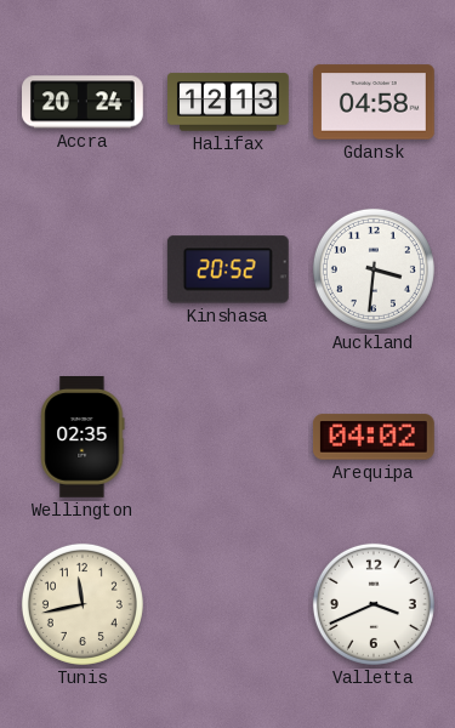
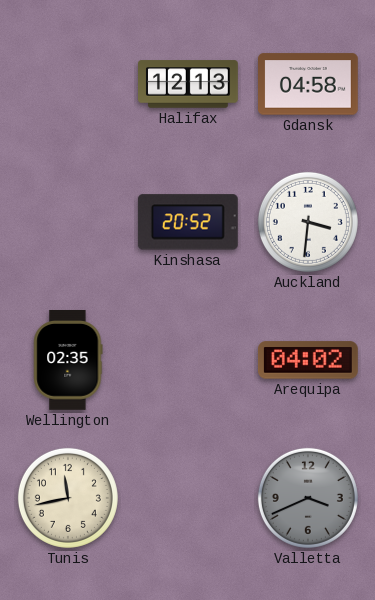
Accra: 20:24 -> none (84, 102)
Valletta dial: white -> grey (308, 498)
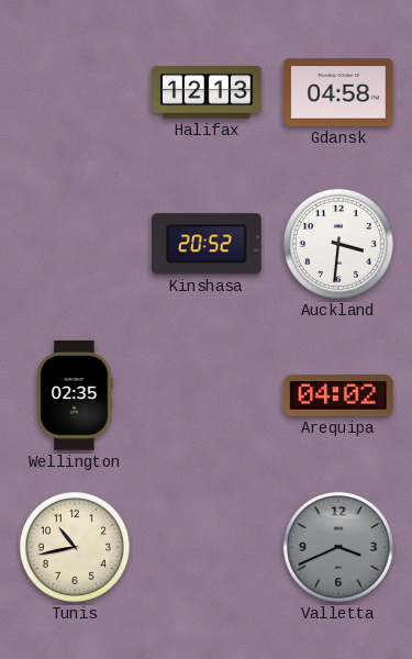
Tunis: 11:43 -> 10:43 (75, 547)
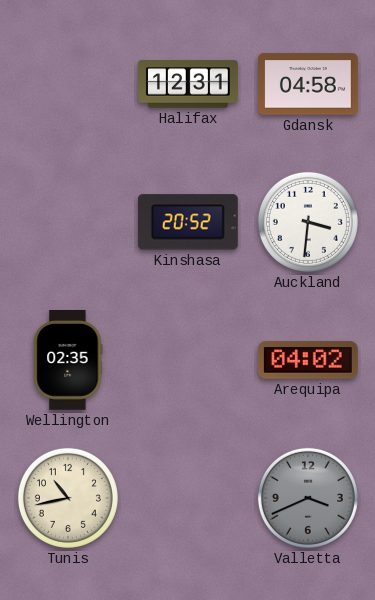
Halifax: 12:13 -> 12:31 (189, 84)
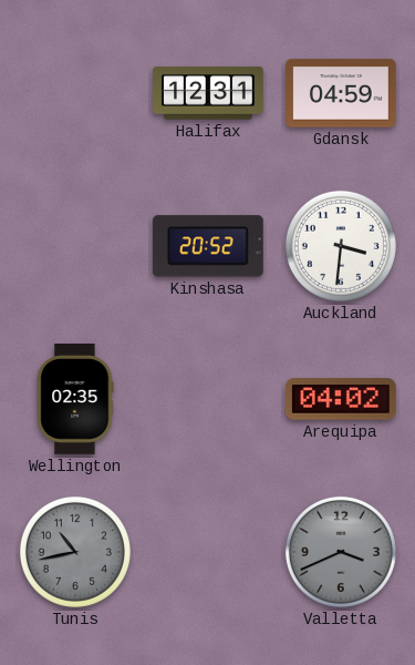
Gdansk: 04:58 -> 04:59 (342, 93)
Tunis dial: cream -> grey (75, 552)
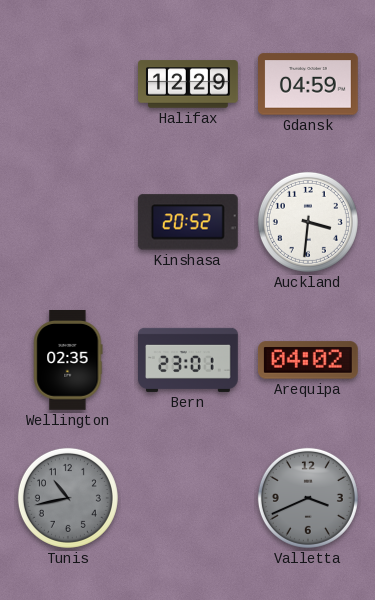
Halifax: 12:31 -> 12:29 (189, 84)
Bern: none -> 23:01 (189, 360)
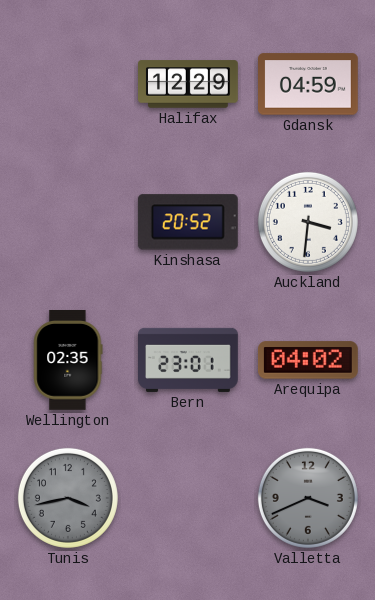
Tunis: 10:43 -> 3:43 (68, 498)
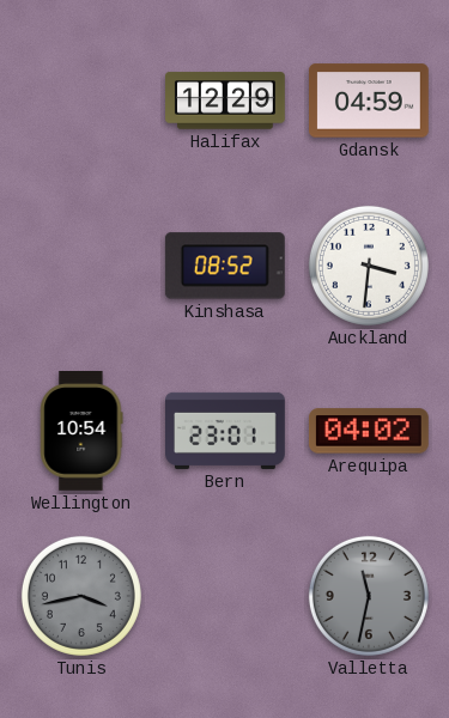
Kinshasa: 20:52 -> 08:52 (225, 266)
Wellington: 02:35 -> 10:54 (81, 432)
Valletta: 3:41 -> 11:32 (369, 596)
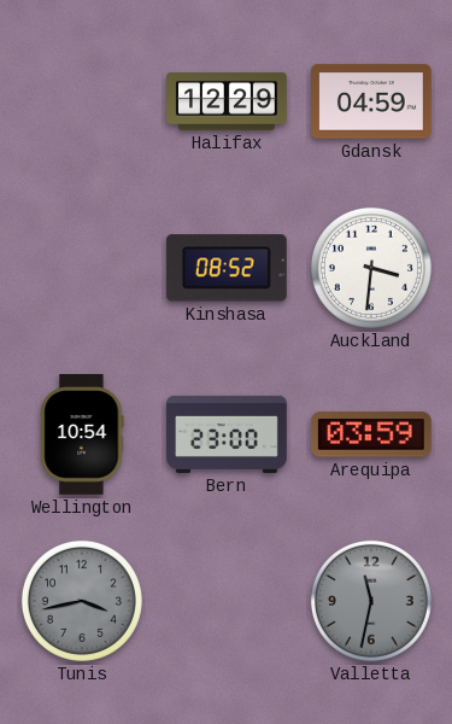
Bern: 23:01 -> 23:00 (228, 434)
Arequipa: 04:02 -> 03:59 (371, 434)
